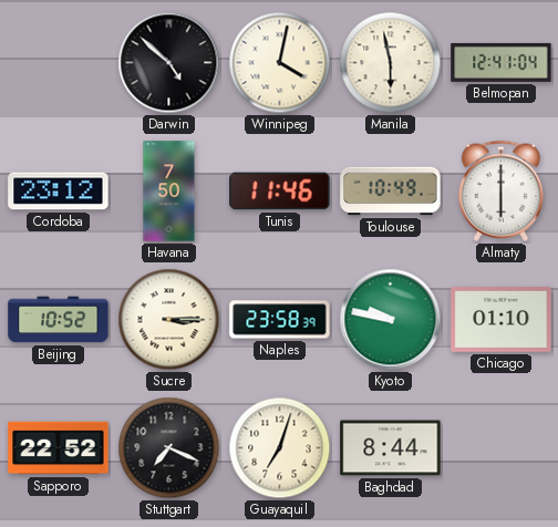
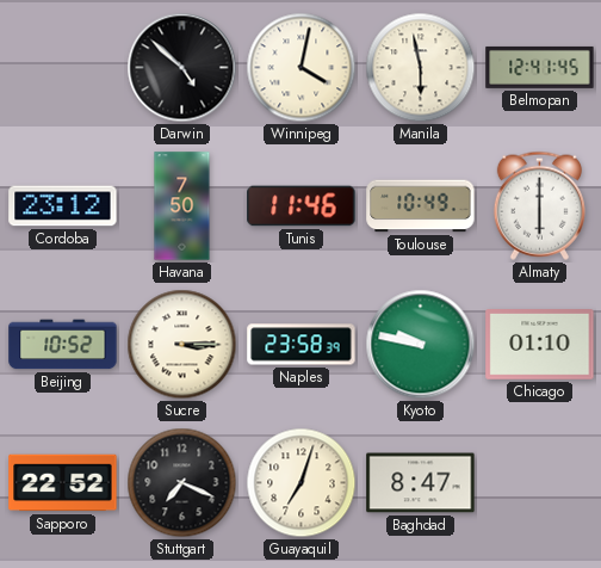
Belmopan: 12:41:04 -> 12:41:45 (540, 67)
Baghdad: 8:44 -> 8:47 (421, 483)
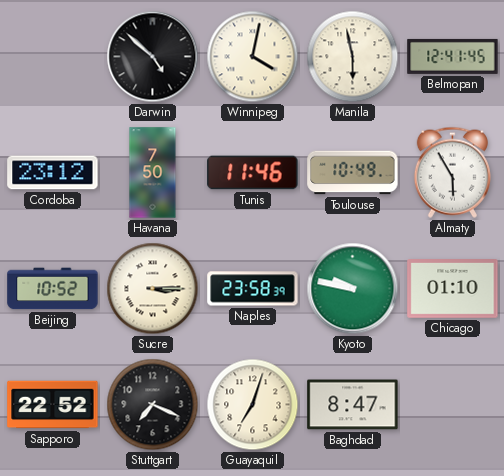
Almaty: 6:00 -> 5:55 (452, 172)
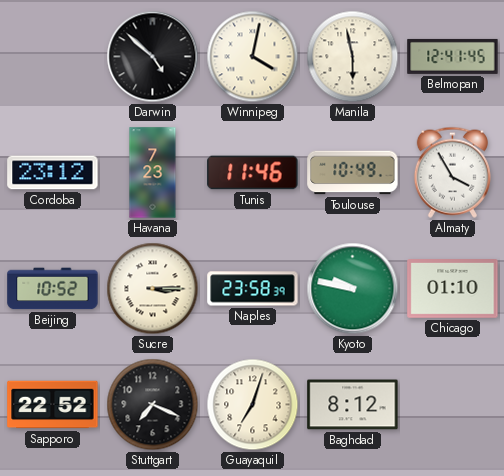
Havana: 7:50 -> 7:23 (153, 173)
Almaty: 5:55 -> 3:55 (452, 172)
Baghdad: 8:47 -> 8:12 (353, 405)
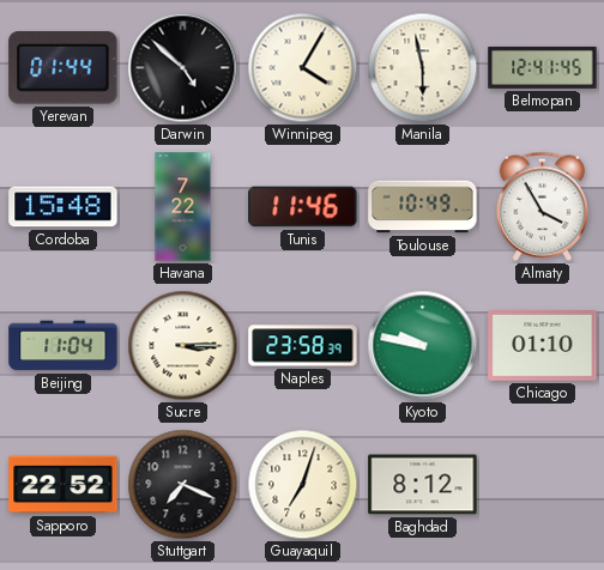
Yerevan: none -> 01:44 (64, 68)
Winnipeg: 4:02 -> 4:05 (303, 68)
Cordoba: 23:12 -> 15:48 (64, 207)
Havana: 7:23 -> 7:22 (183, 207)
Beijing: 10:52 -> 11:04 (64, 346)
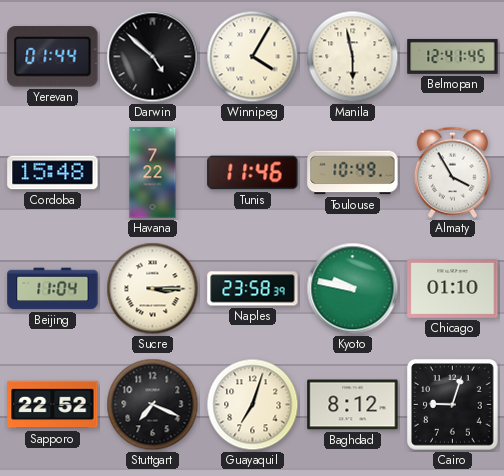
Cairo: none -> 9:03 (453, 405)
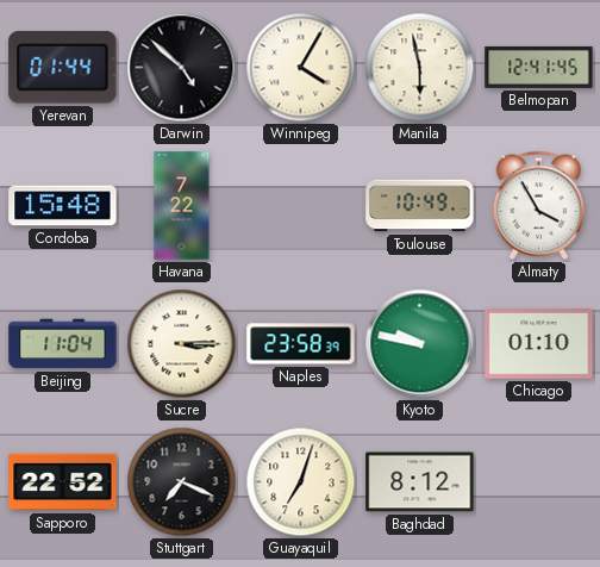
Tunis: 11:46 -> none (253, 173)
Cairo: 9:03 -> none (453, 405)
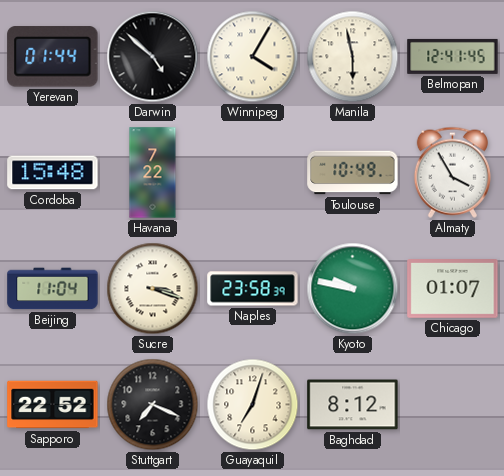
Sucre: 3:15 -> 3:18 (153, 289)
Chicago: 01:10 -> 01:07 (453, 289)
